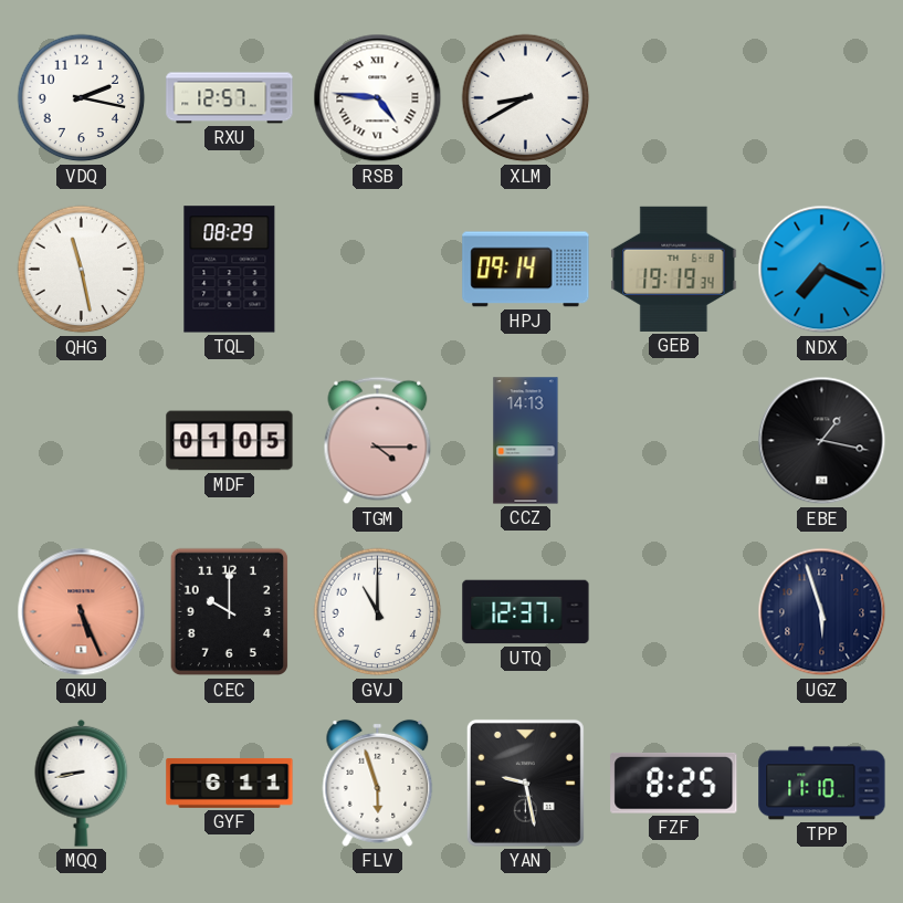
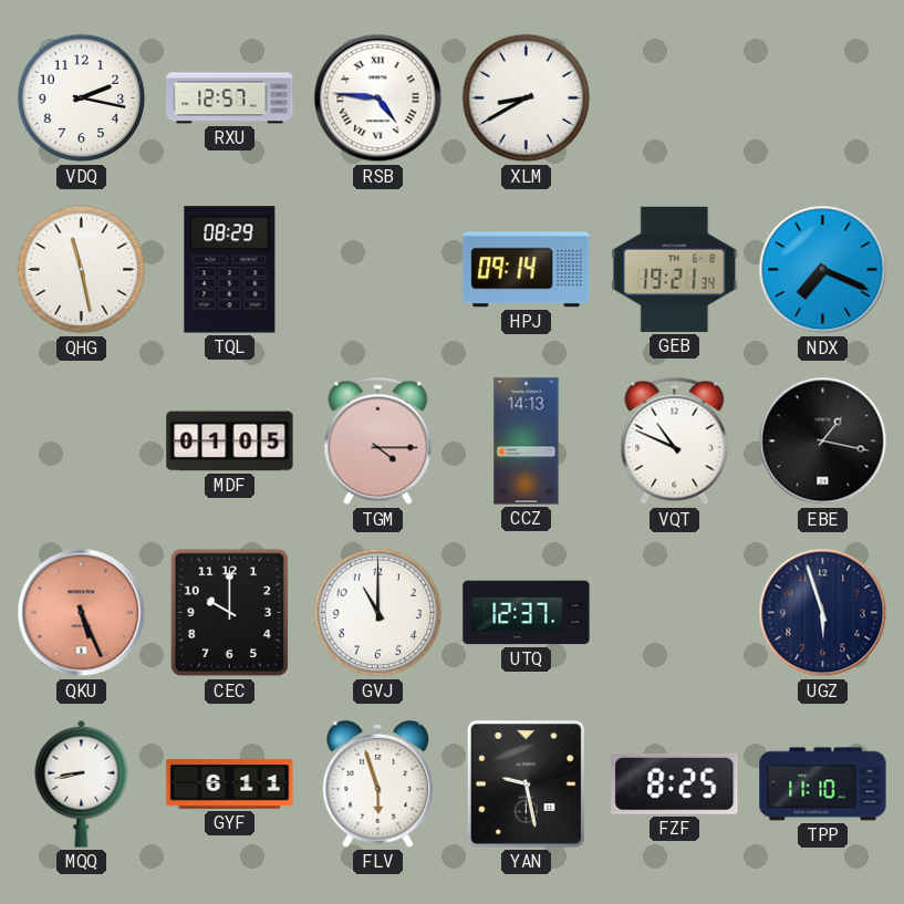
GEB: 19:19 -> 19:21 (675, 269)
VQT: none -> 10:49 (675, 441)
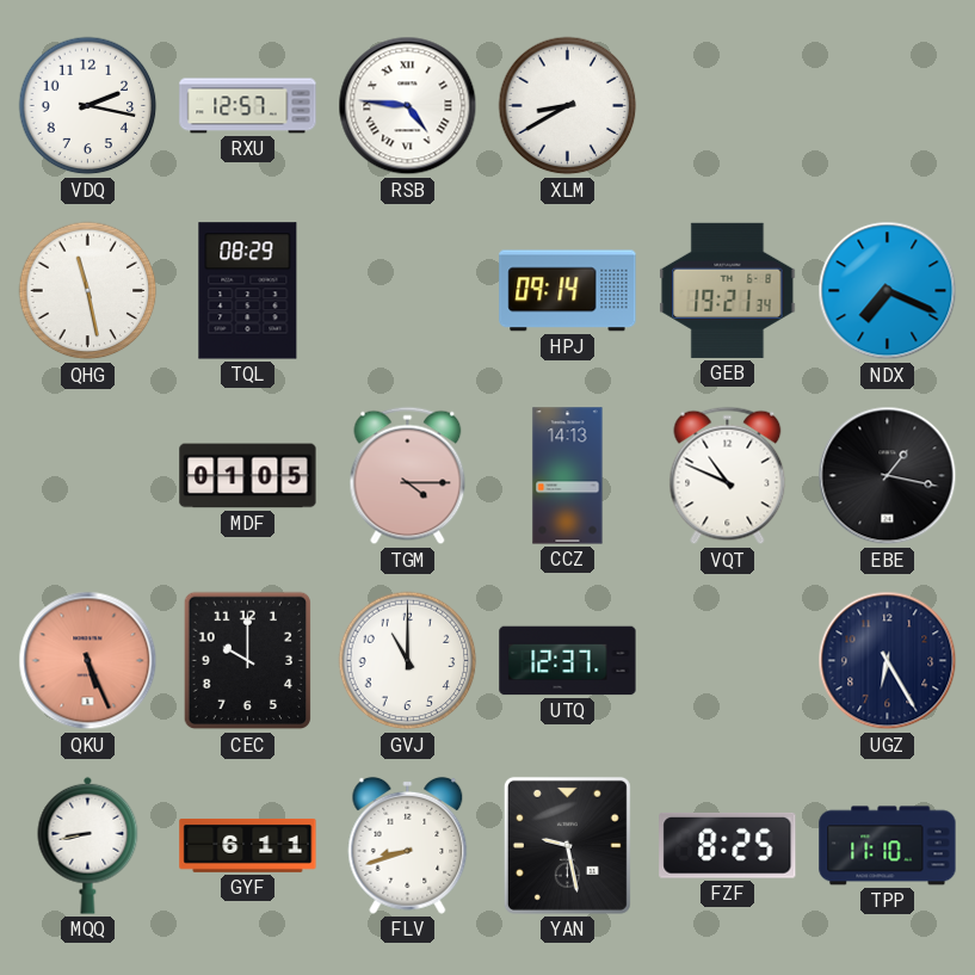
UGZ: 5:57 -> 6:25 (888, 661)
FLV: 5:57 -> 8:42 (408, 845)
